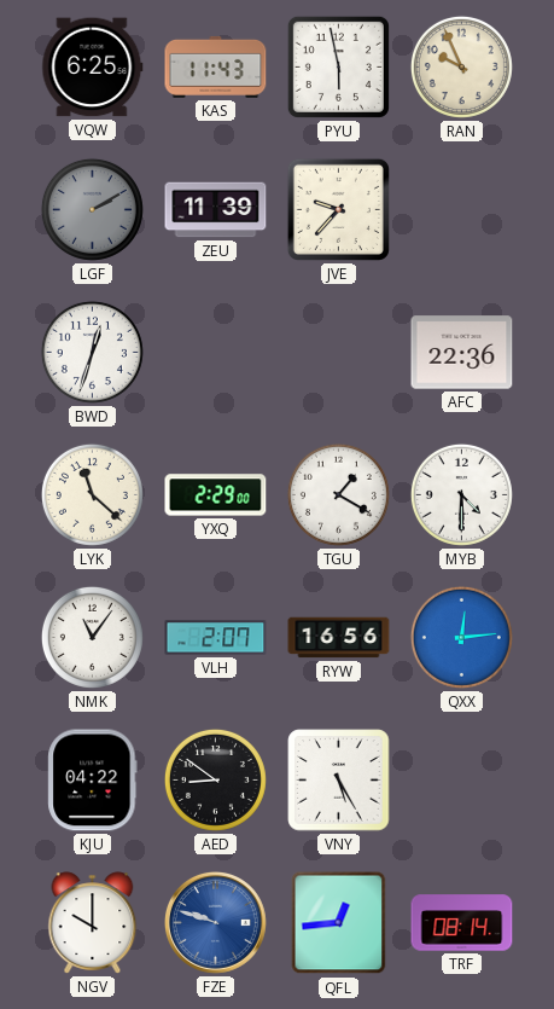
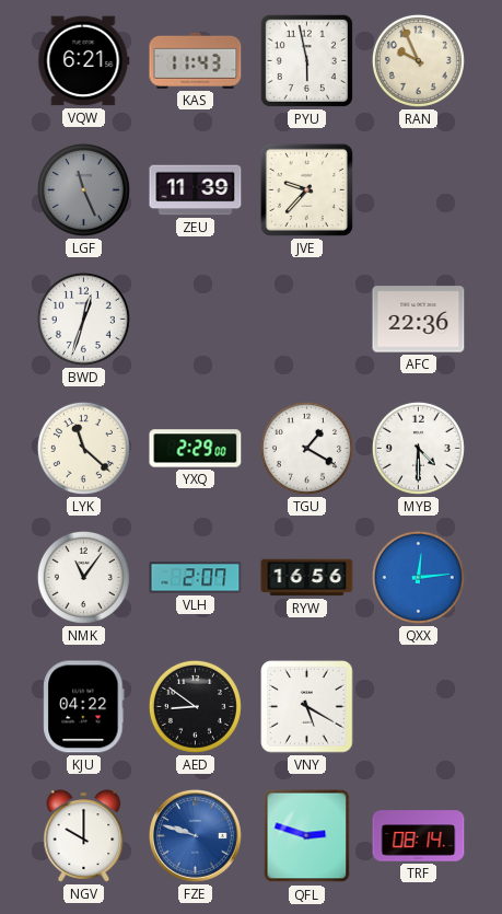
VQW: 6:25 -> 6:21 (84, 61)
LGF: 2:10 -> 11:26 (83, 189)
VNY: 5:25 -> 5:20 (307, 707)
QFL: 12:44 -> 2:48 (307, 836)
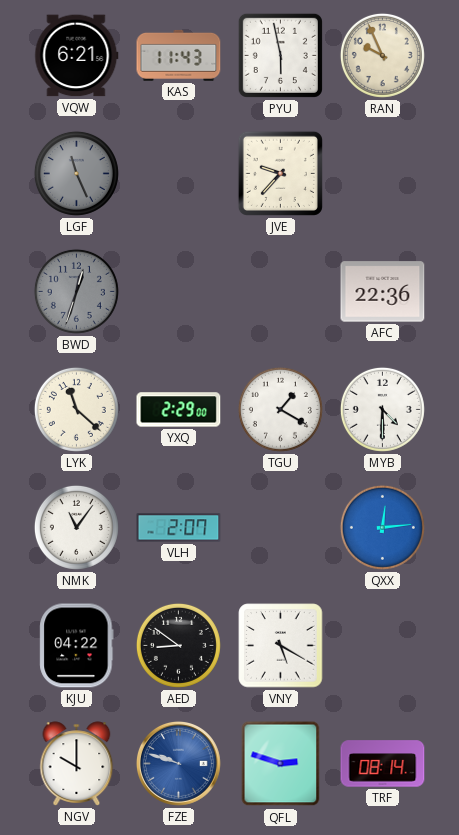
ZEU: 11:39 -> none (196, 190)
BWD dial: white -> grey (76, 291)
RYW: 16:56 -> none (307, 578)
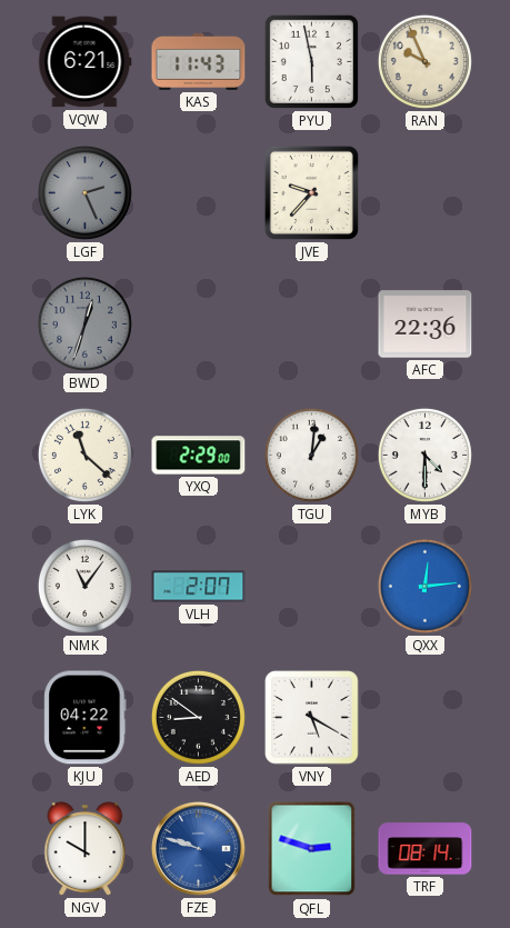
LGF: 11:26 -> 2:26 (84, 192)
TGU: 1:20 -> 1:01 (311, 455)
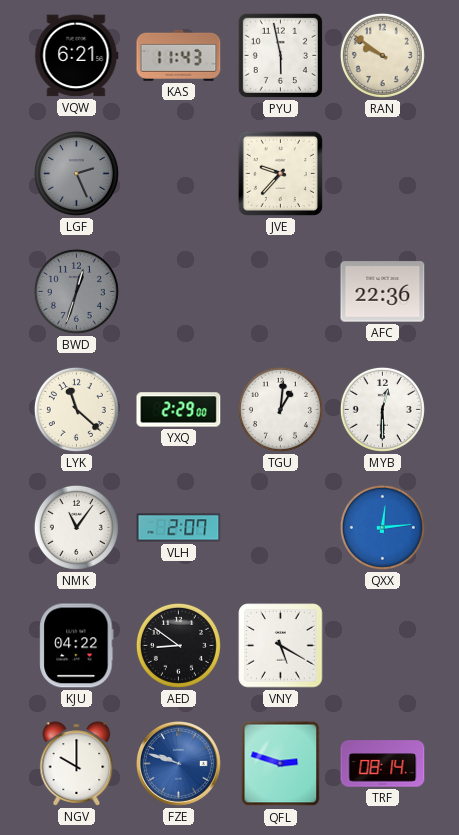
RAN: 9:56 -> 9:51 (382, 55)
MYB: 4:30 -> 12:30 (382, 409)
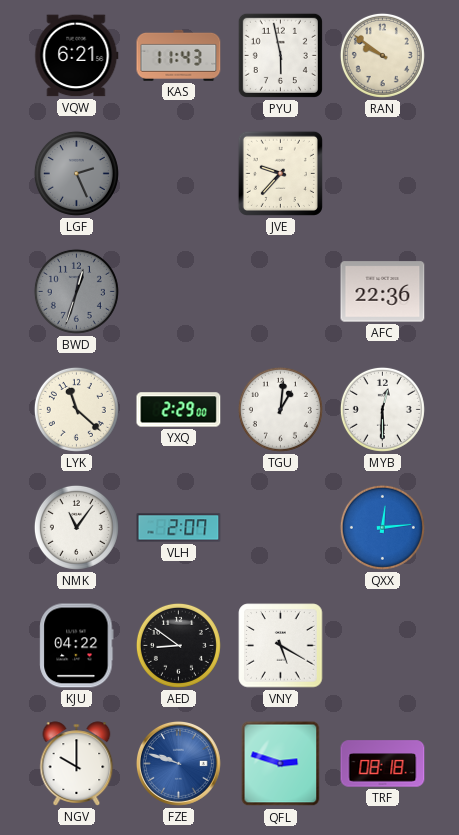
TRF: 08:14 -> 08:18 (383, 764)
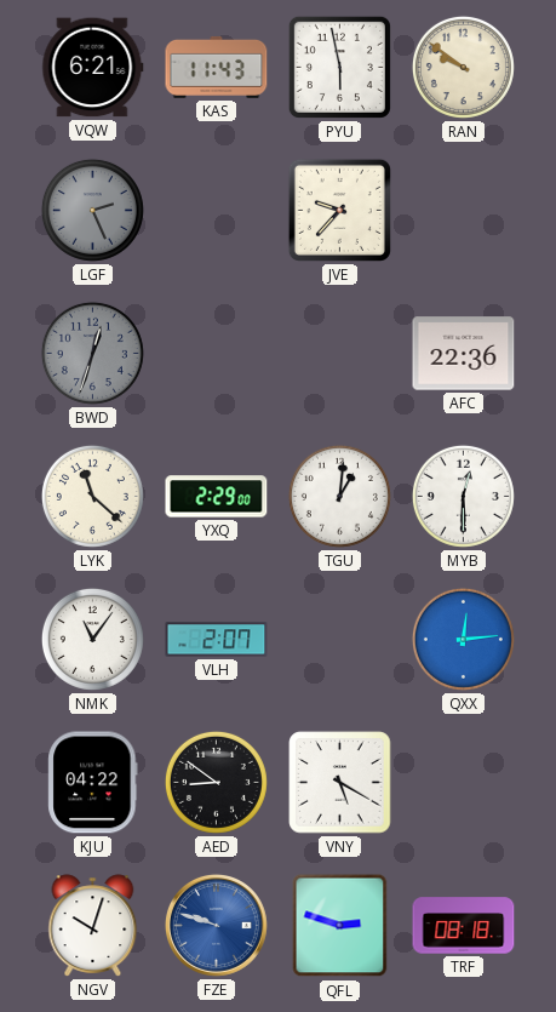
NGV: 10:00 -> 10:03 (93, 926)
